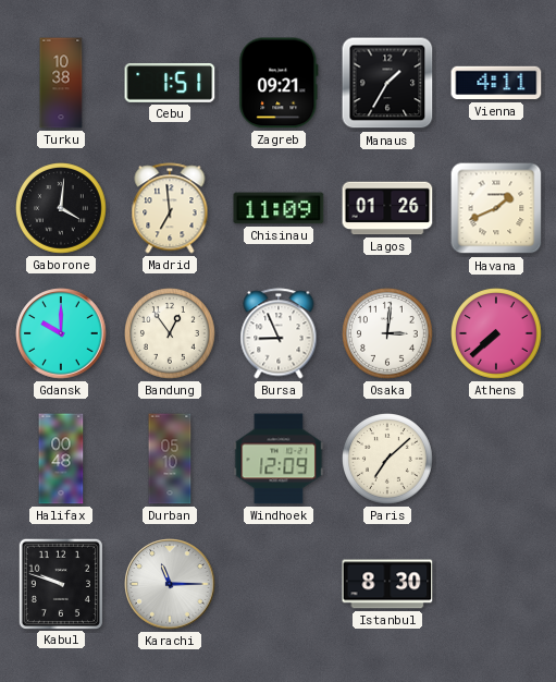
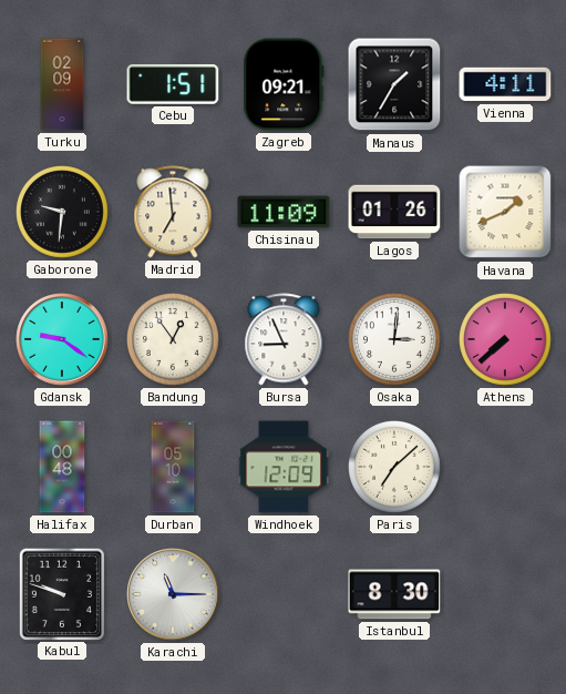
Turku: 10:38 -> 02:09 (62, 84)
Gaborone: 4:01 -> 9:31 (63, 213)
Gdansk: 10:00 -> 9:21 (62, 339)
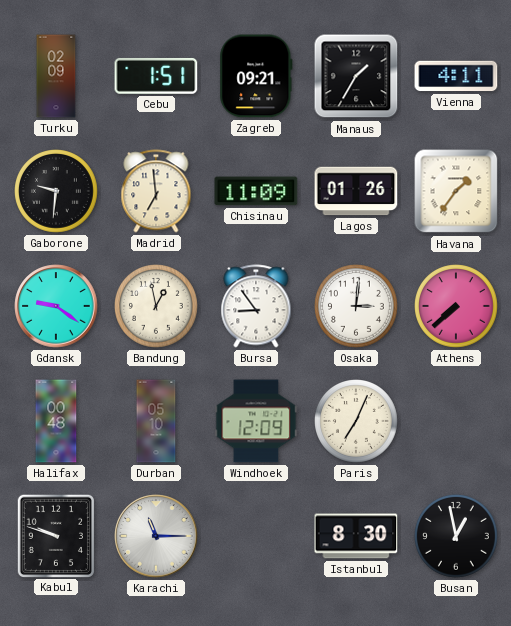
Havana: 1:41 -> 1:36 (456, 191)
Bandung: 12:54 -> 12:58 (157, 307)
Bursa: 8:56 -> 8:54 (256, 306)
Paris: 7:08 -> 7:04 (357, 422)
Busan: none -> 12:58 (457, 537)
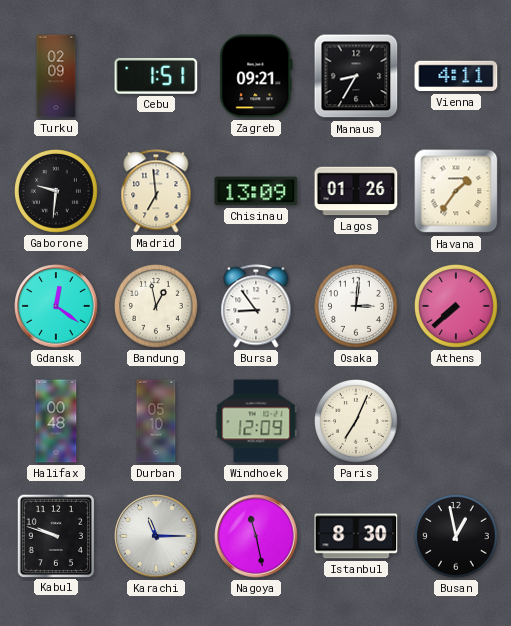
Manaus: 1:35 -> 8:35 (356, 76)
Chisinau: 11:09 -> 13:09 (256, 191)
Gdansk: 9:21 -> 12:21 (56, 306)
Nagoya: none -> 11:28 (256, 536)
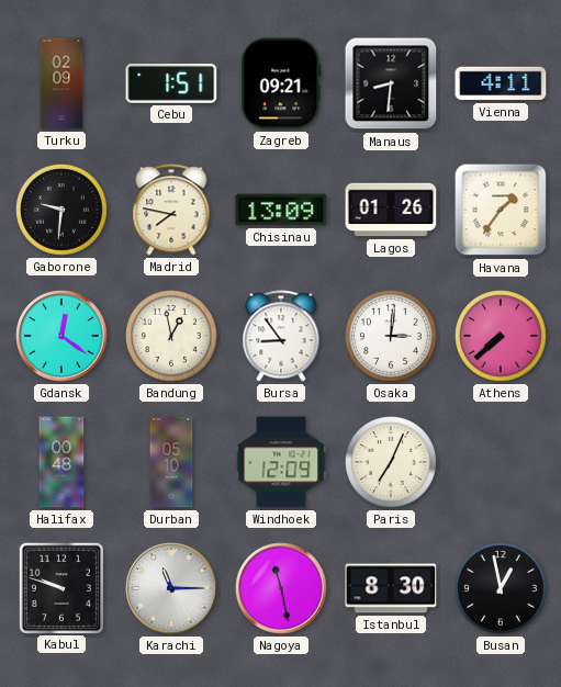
Manaus: 8:35 -> 8:31 (391, 83)
Madrid: 6:59 -> 7:47 (171, 210)
